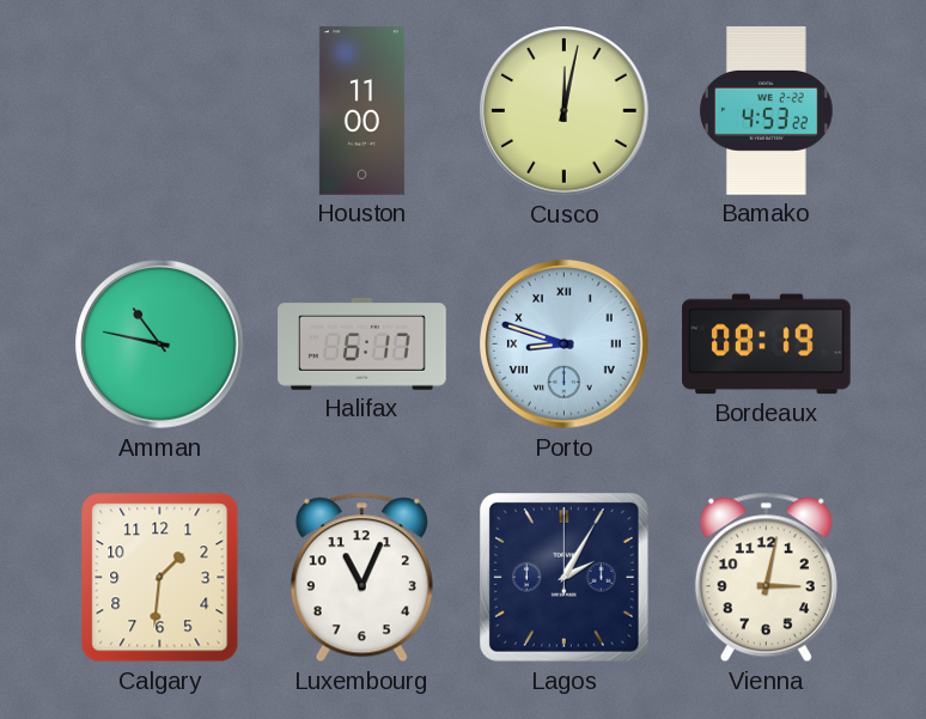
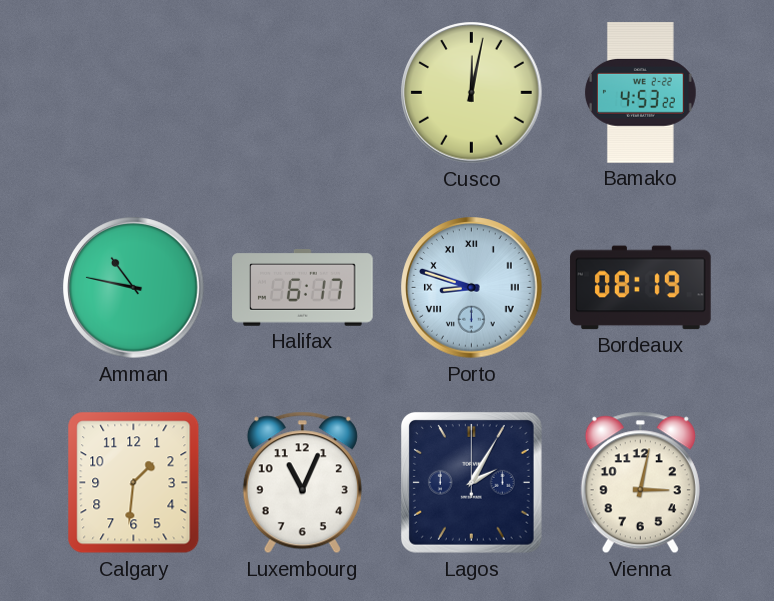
Houston: 11:00 -> none (361, 111)
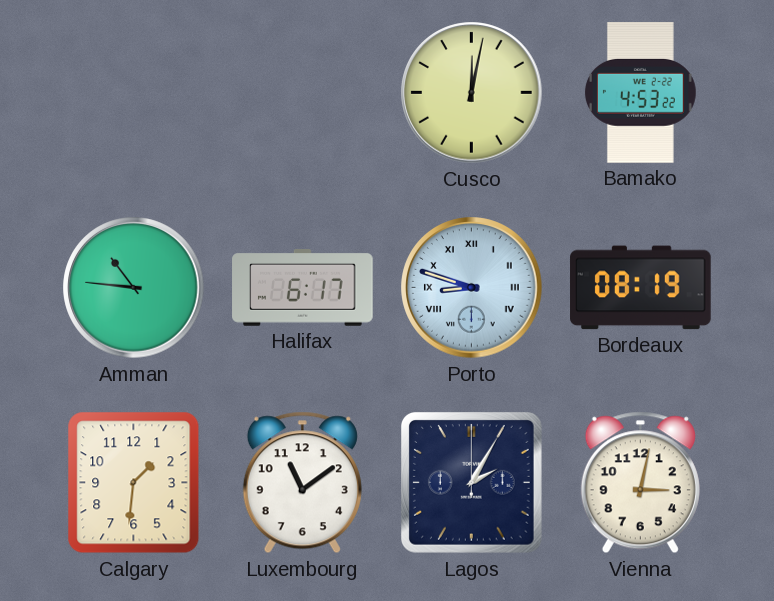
Amman: 10:47 -> 10:46 (134, 288)
Luxembourg: 11:04 -> 11:09 (302, 483)
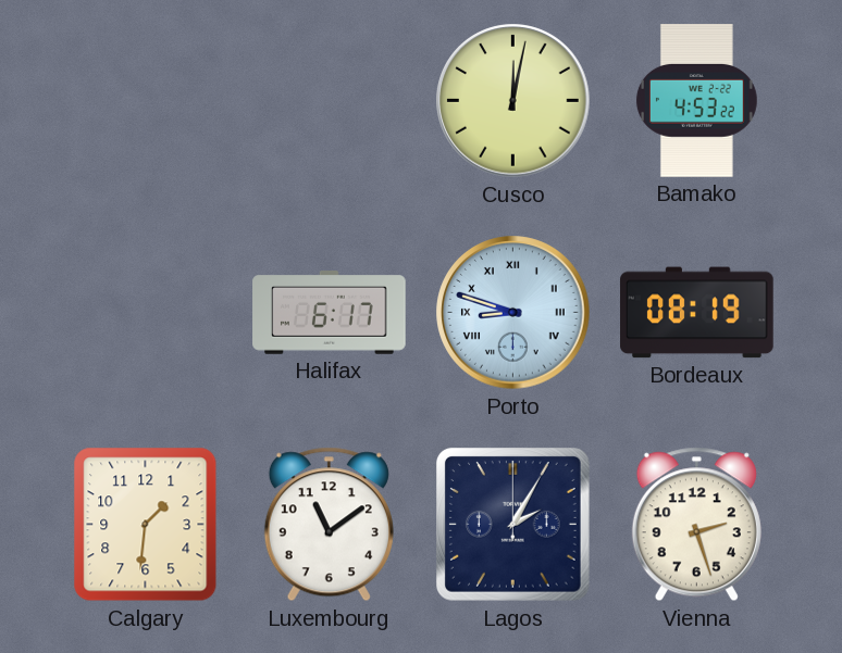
Amman: 10:46 -> none (134, 288)
Vienna: 3:02 -> 2:27 (696, 525)
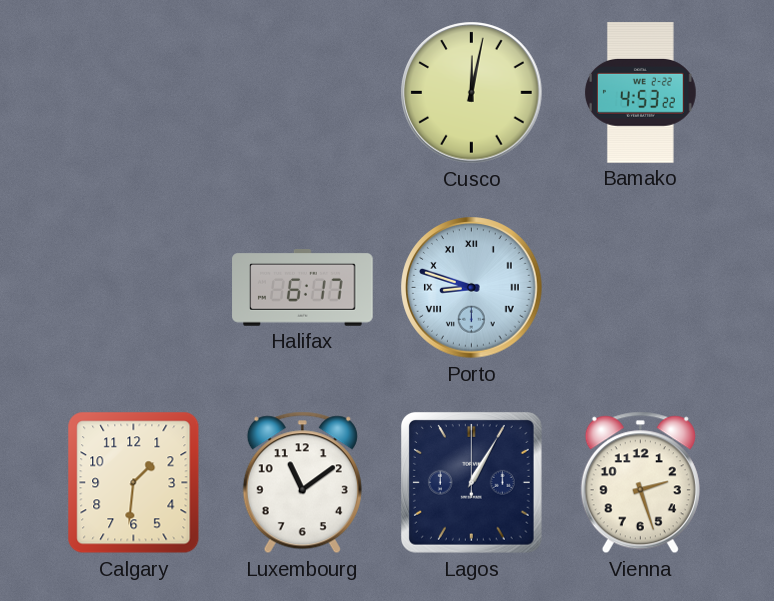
Bordeaux: 08:19 -> none (697, 313)
Lagos: 2:05 -> 1:05 (472, 483)
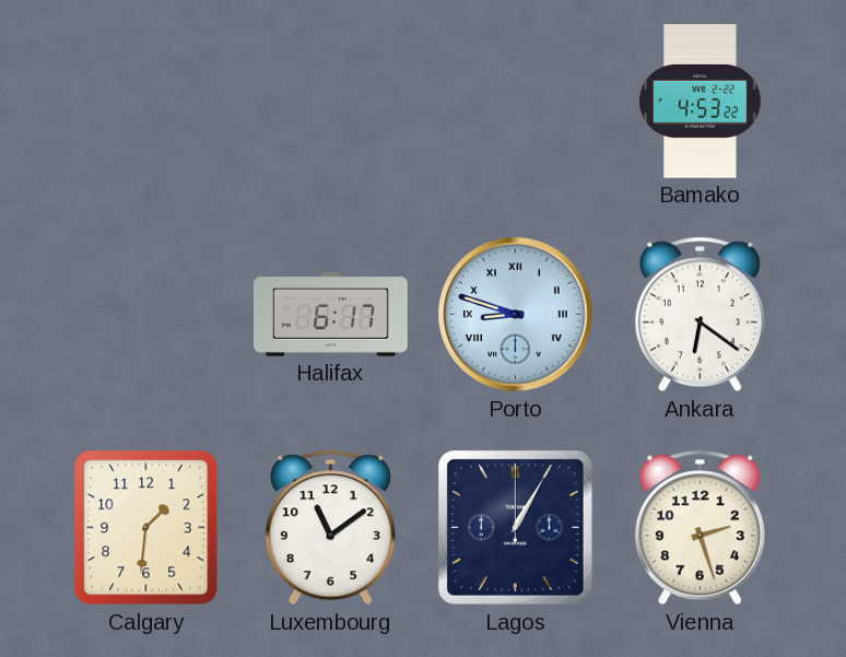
Cusco: 12:02 -> none (472, 93)
Ankara: none -> 6:21 (700, 315)
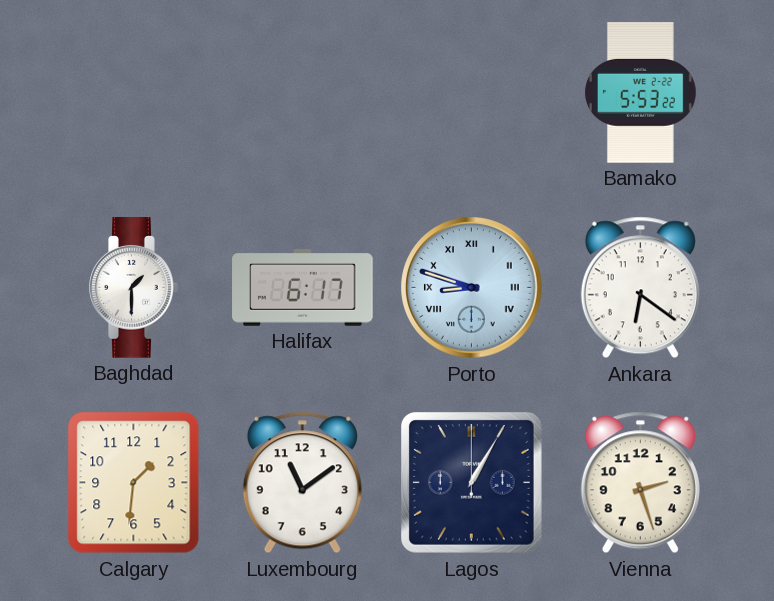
Bamako: 4:53 -> 5:53 (640, 93)
Baghdad: none -> 1:30 (134, 288)
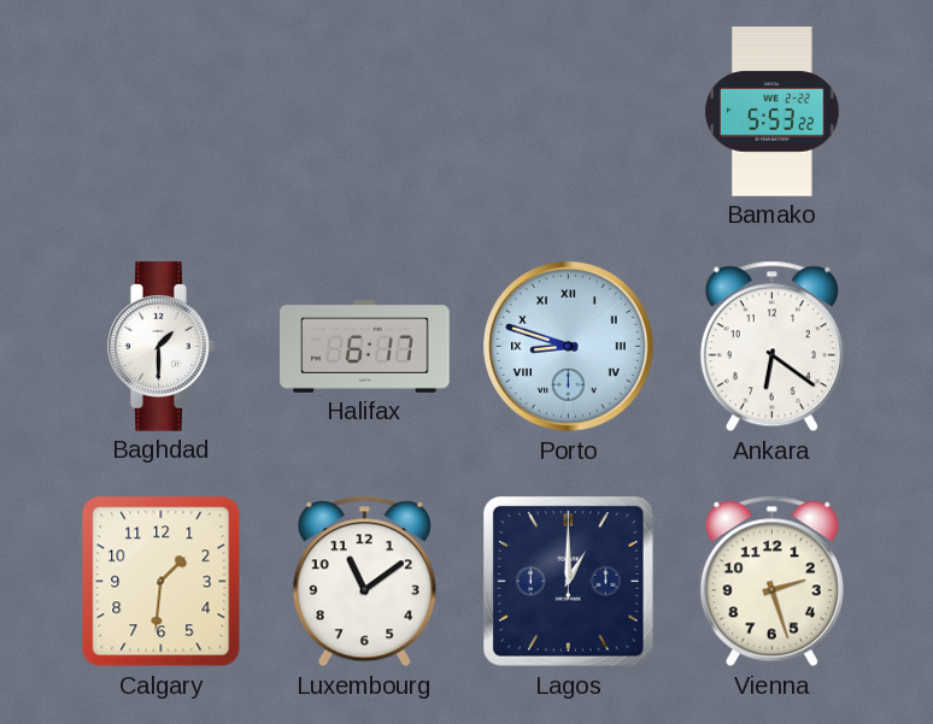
Lagos: 1:05 -> 1:00 (569, 582)
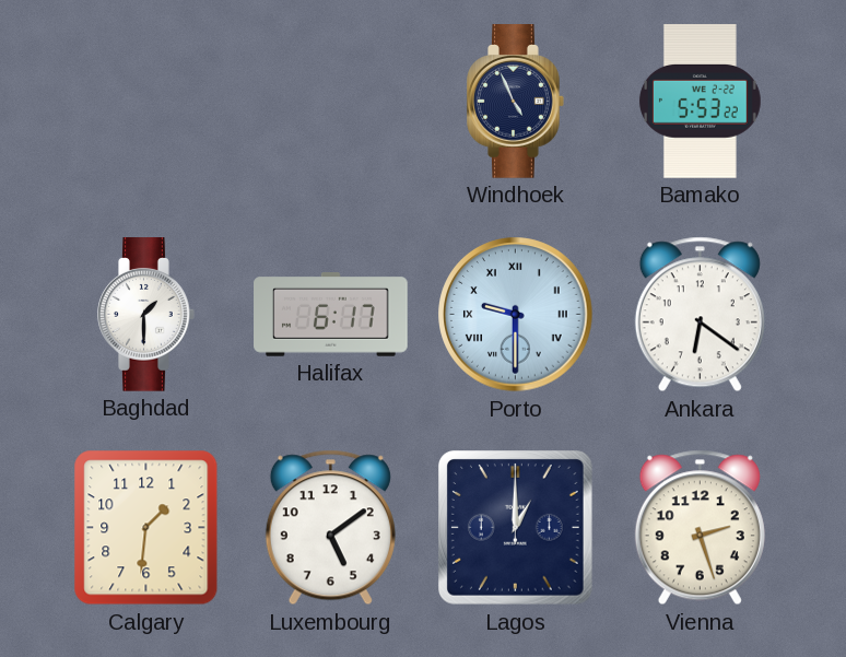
Windhoek: none -> 4:56 (516, 102)
Porto: 8:48 -> 9:30 (516, 315)
Luxembourg: 11:09 -> 5:09 (330, 528)
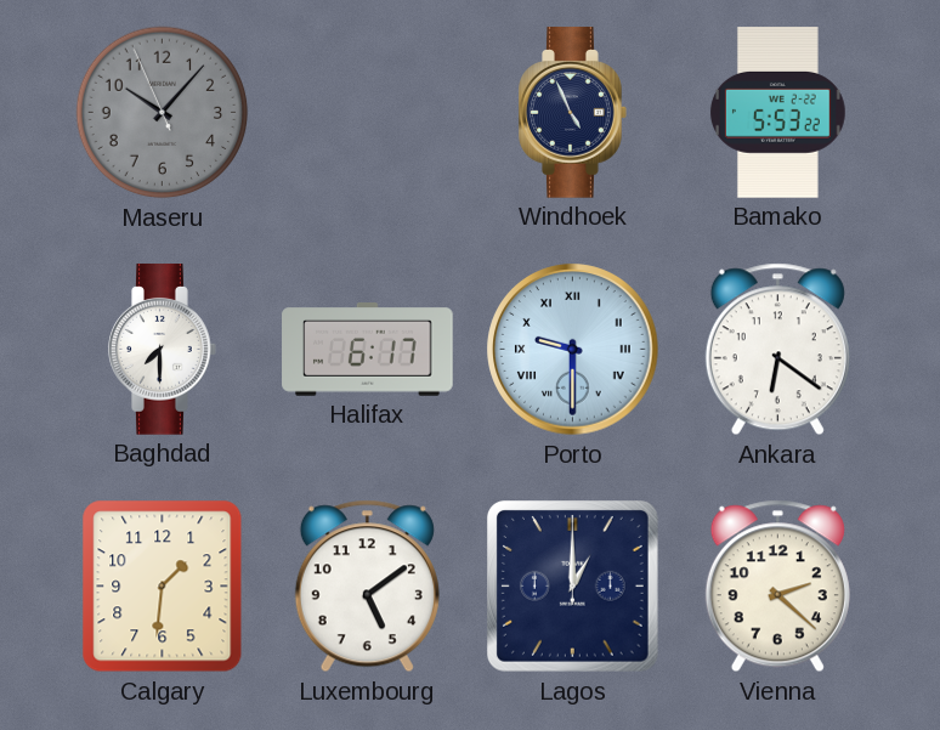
Maseru: none -> 10:06 (163, 113)
Baghdad: 1:30 -> 7:30 (163, 350)
Vienna: 2:27 -> 2:22 (777, 587)
